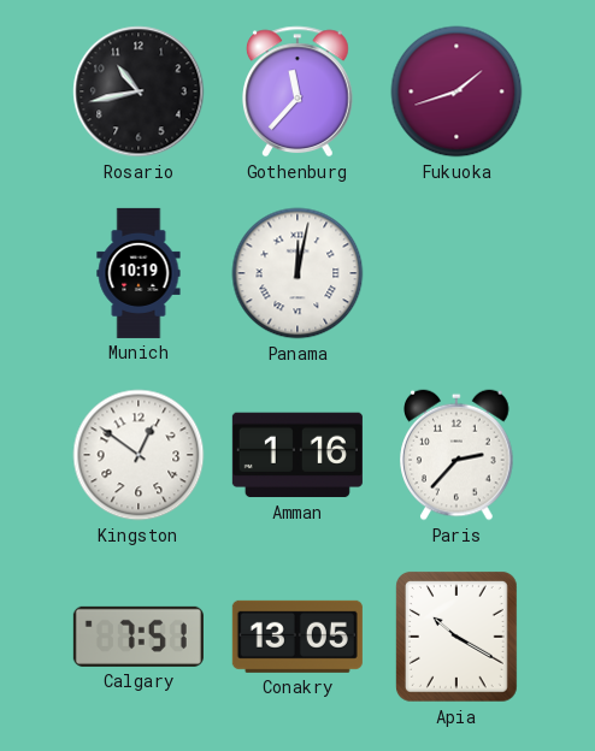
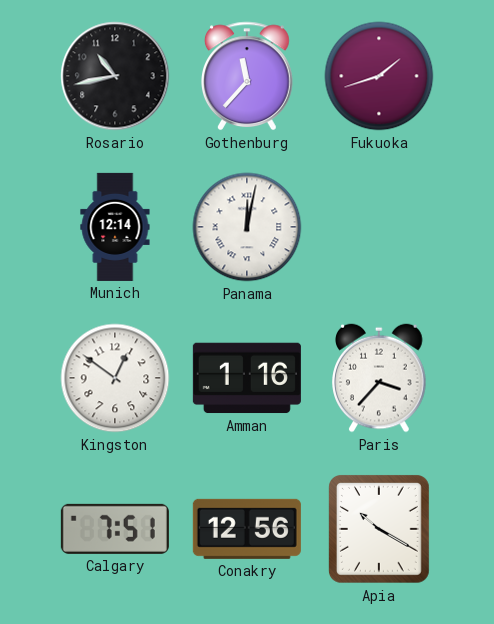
Munich: 10:19 -> 12:14 (115, 227)
Paris: 2:37 -> 3:37 (379, 378)
Conakry: 13:05 -> 12:56 (247, 529)
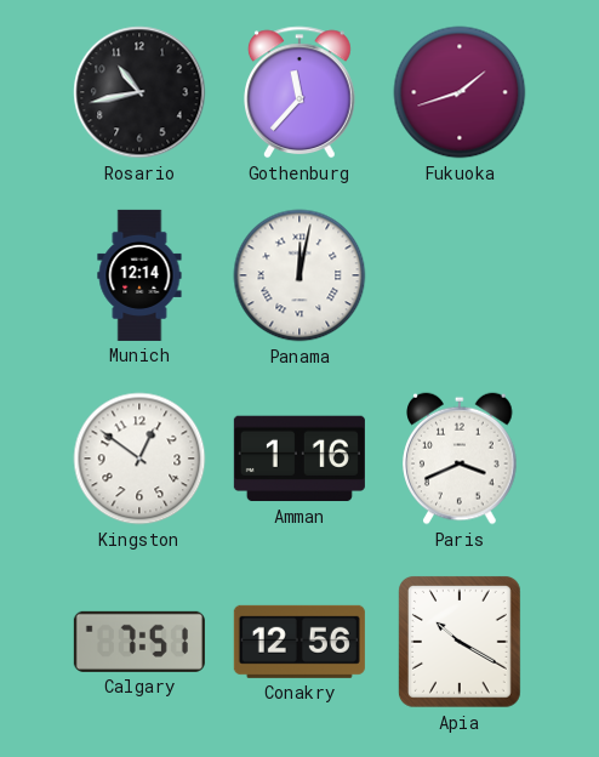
Paris: 3:37 -> 3:41 (460, 459)
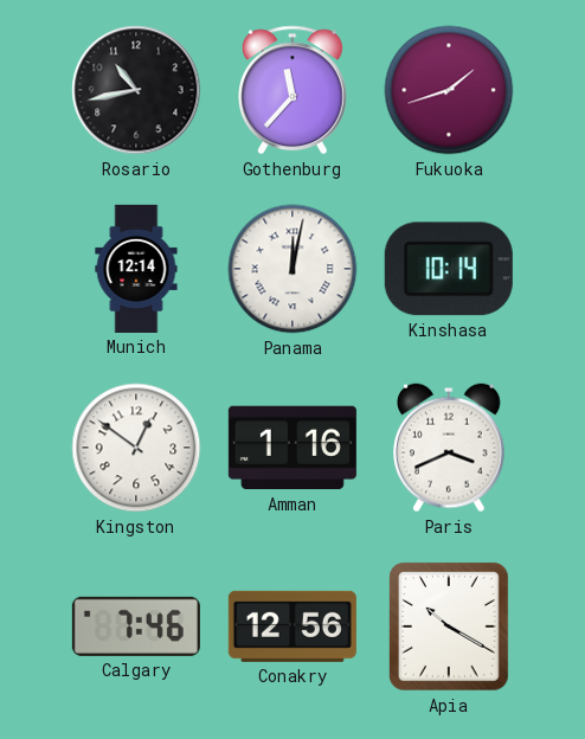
Kinshasa: none -> 10:14 (449, 269)
Calgary: 7:51 -> 7:46 (136, 626)
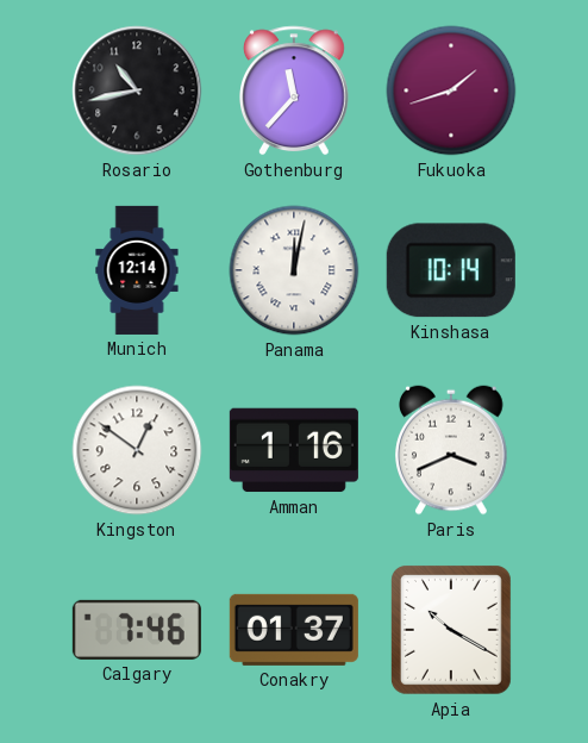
Conakry: 12:56 -> 01:37 (294, 630)
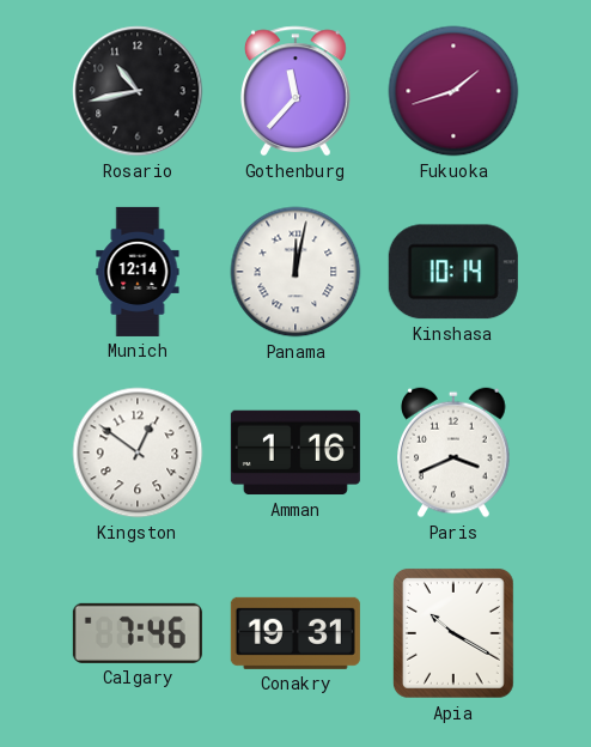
Conakry: 01:37 -> 19:31 (295, 633)
